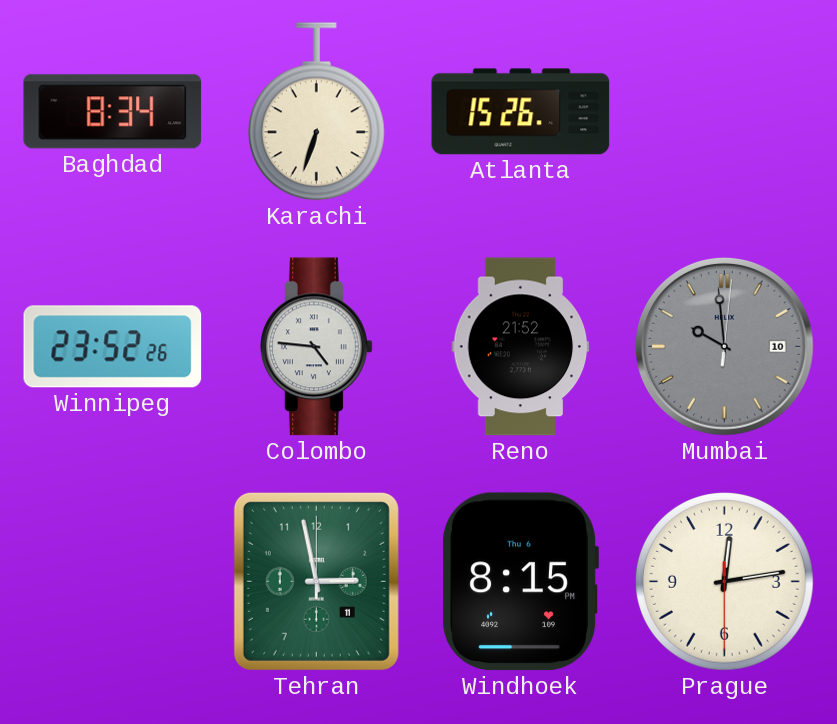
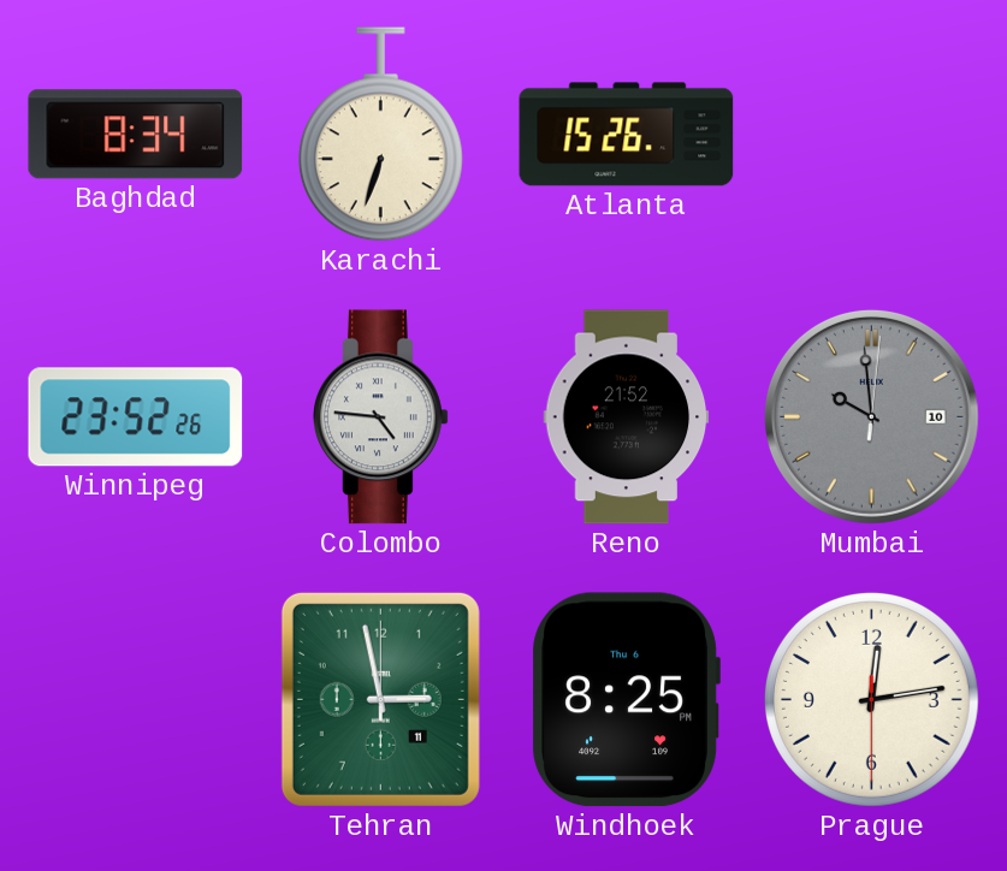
Windhoek: 8:15 -> 8:25 (626, 700)
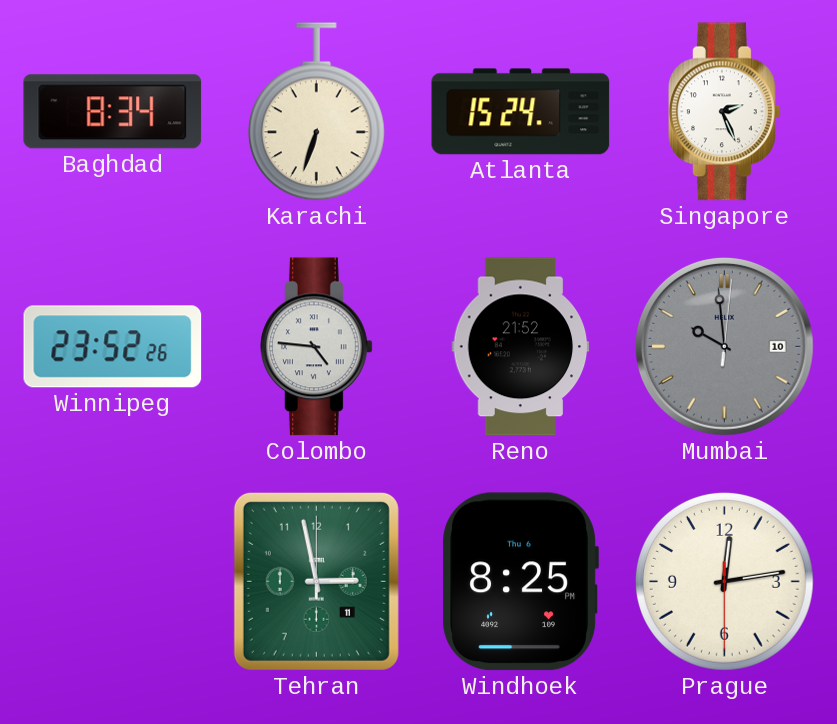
Atlanta: 15:26 -> 15:24 (521, 112)
Singapore: none -> 2:26 (725, 112)
